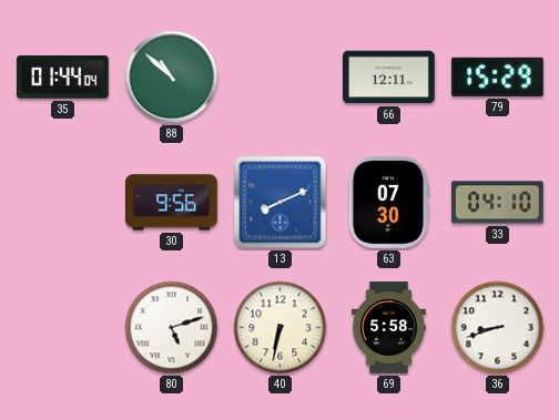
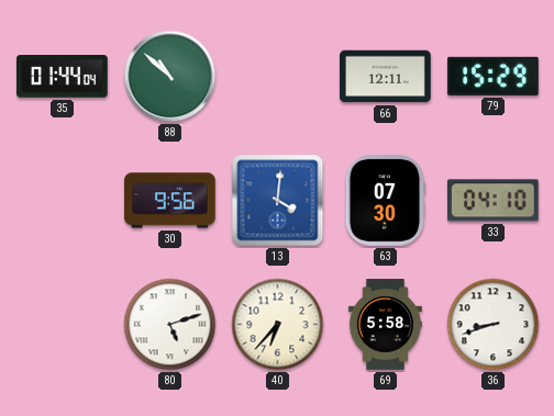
13: 8:11 -> 4:01 (278, 201)
40: 6:32 -> 6:37 (278, 325)
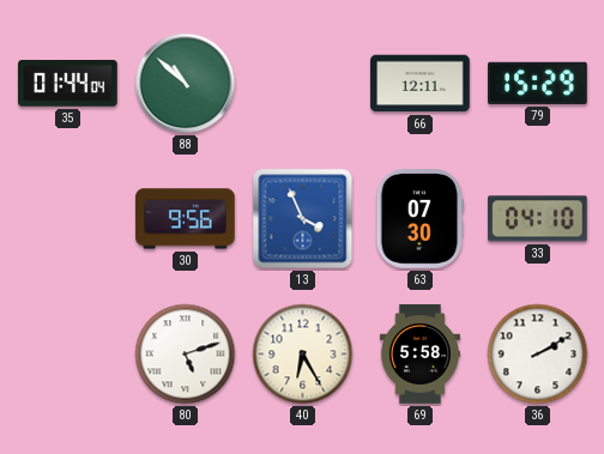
13: 4:01 -> 3:56 (303, 219)
40: 6:37 -> 6:25 (303, 355)
36: 8:42 -> 2:10 (538, 355)
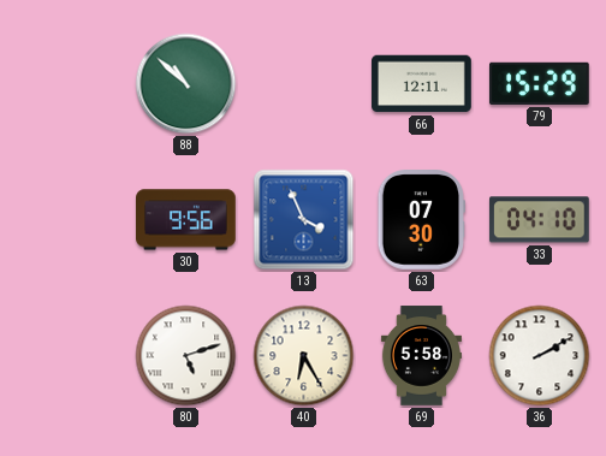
35: 01:44 -> none (68, 84)
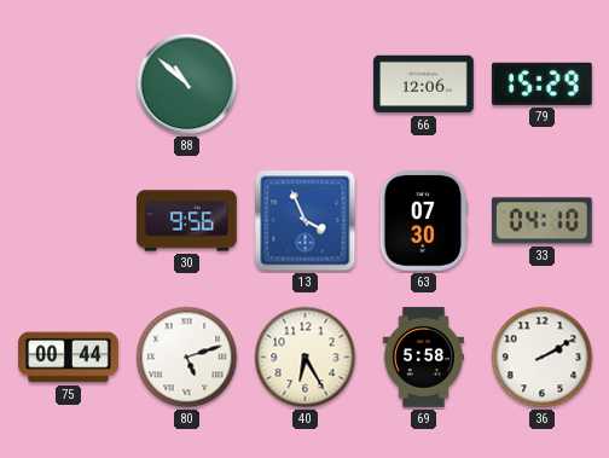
66: 12:11 -> 12:06 (424, 85)
75: none -> 00:44 (69, 358)
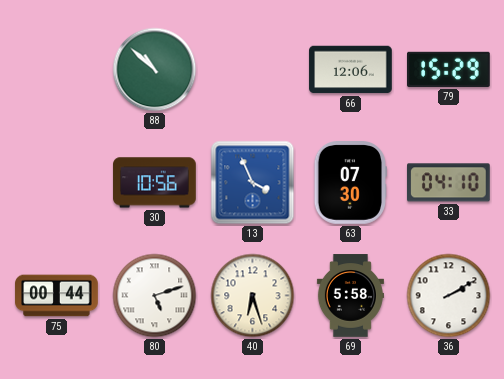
30: 9:56 -> 10:56 (155, 183)
40: 6:25 -> 6:27 (253, 296)
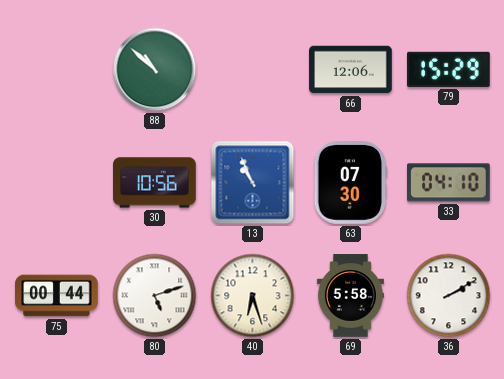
13: 3:56 -> 10:56 (253, 183)
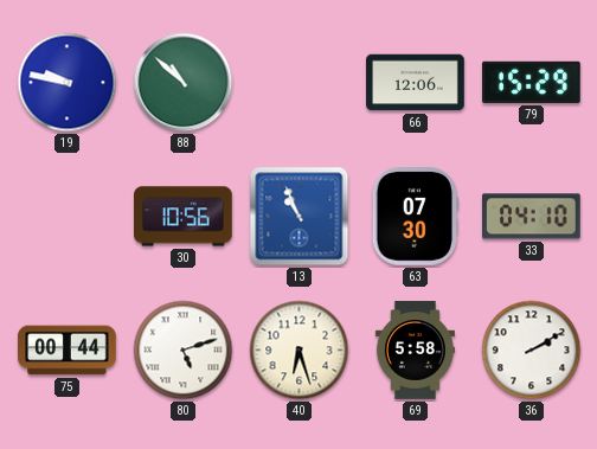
19: none -> 9:47 (68, 83)
